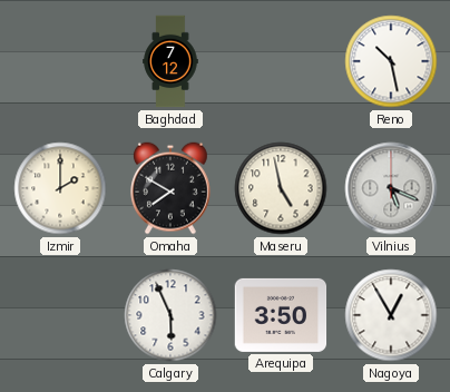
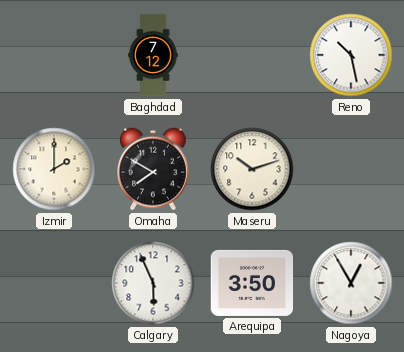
Maseru: 4:58 -> 10:12 (252, 169)
Vilnius: 5:19 -> none (391, 188)
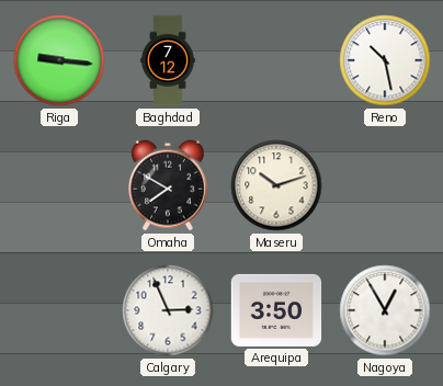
Riga: none -> 9:16 (59, 60)
Izmir: 2:00 -> none (54, 169)
Calgary: 5:56 -> 2:56 (168, 310)
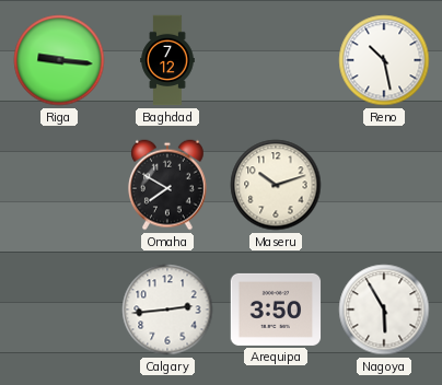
Calgary: 2:56 -> 2:44 (167, 310)
Nagoya: 12:55 -> 5:55 (384, 310)
